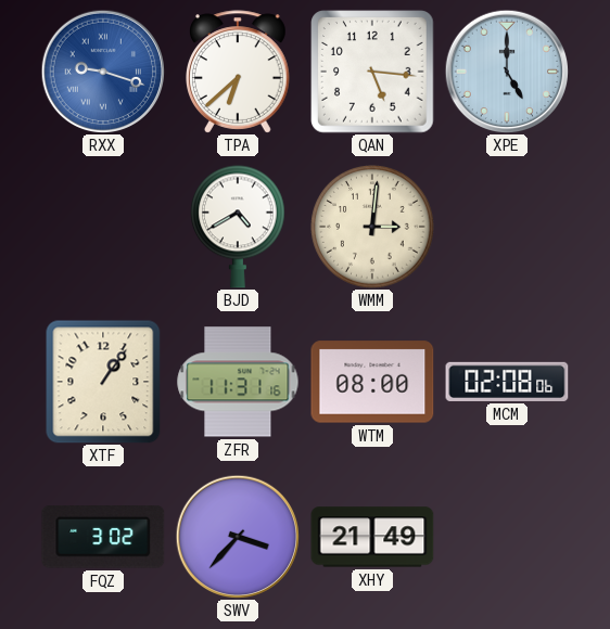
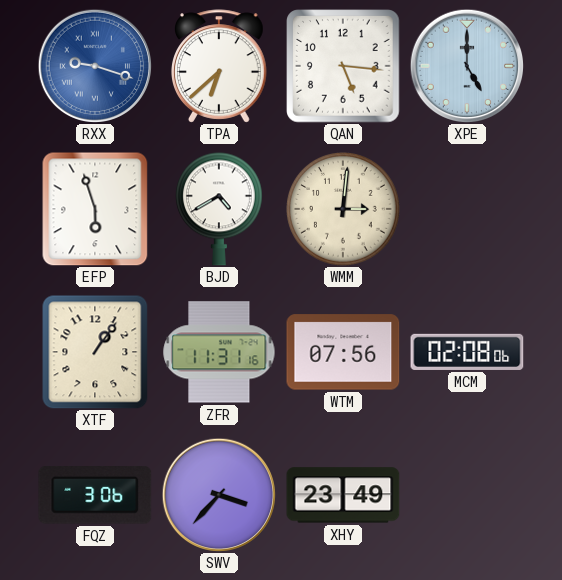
EFP: none -> 5:57 (95, 209)
WTM: 08:00 -> 07:56 (343, 352)
FQZ: 3:02 -> 3:06 (95, 496)
XHY: 21:49 -> 23:49 (343, 495)
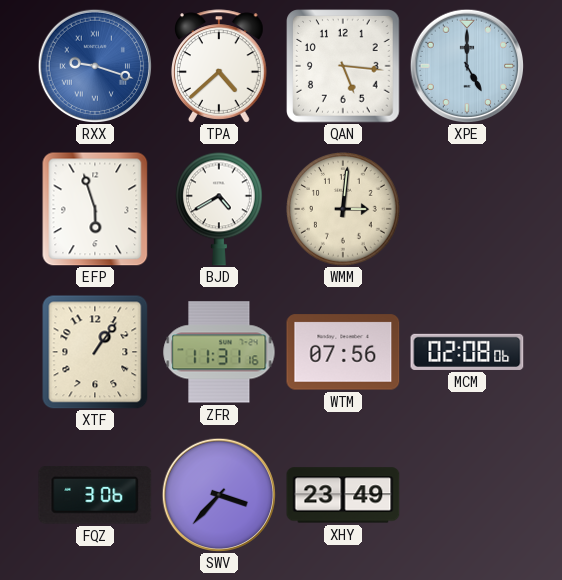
TPA: 6:38 -> 4:38 (220, 66)
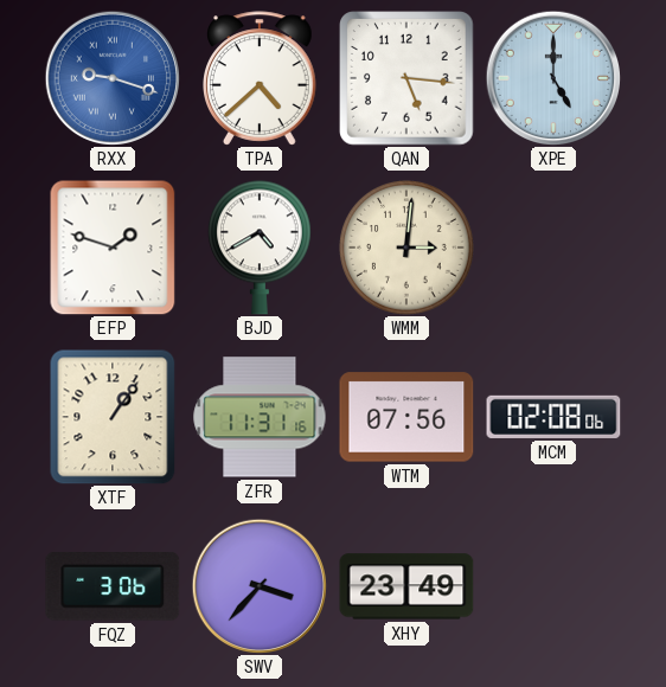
EFP: 5:57 -> 1:48 (113, 248)
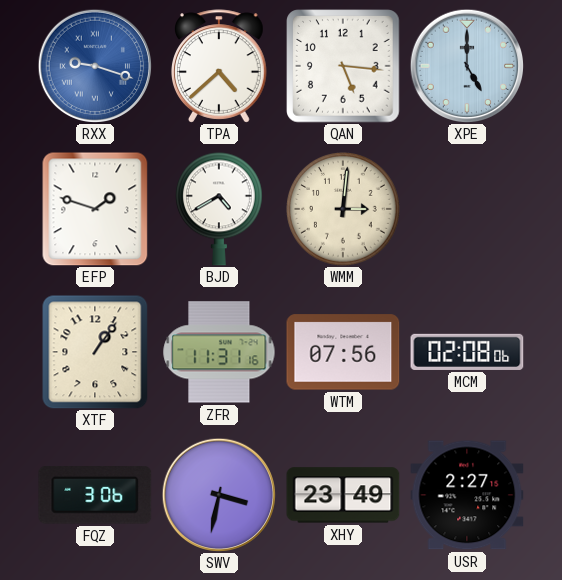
SWV: 3:37 -> 3:32 (219, 495)
USR: none -> 2:27 (467, 495)
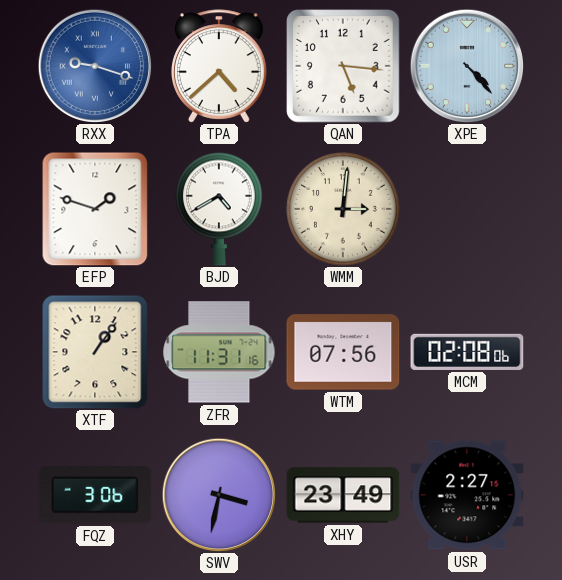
XPE: 5:00 -> 4:23 (467, 66)
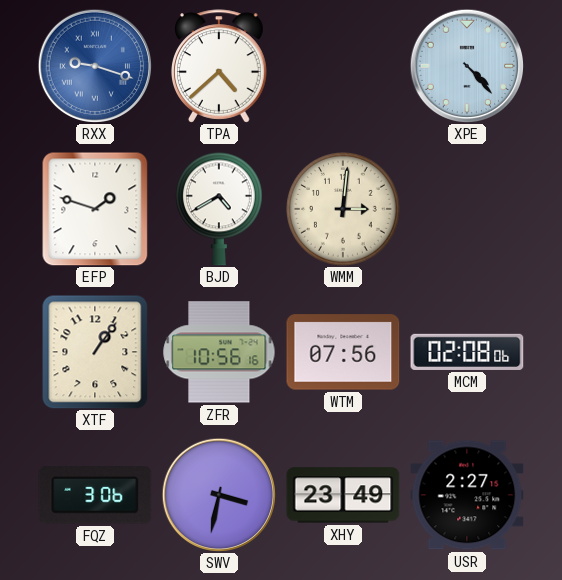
QAN: 5:16 -> none (343, 66)
ZFR: 11:31 -> 10:56 (219, 352)
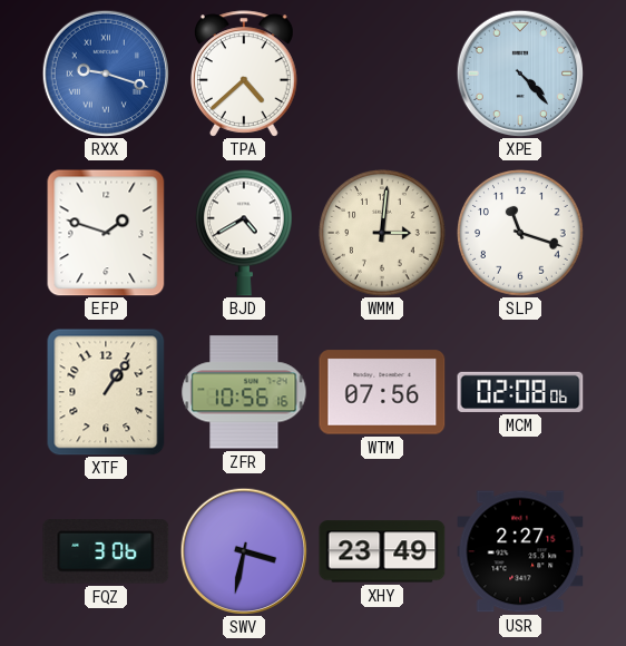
SLP: none -> 11:18 (521, 234)
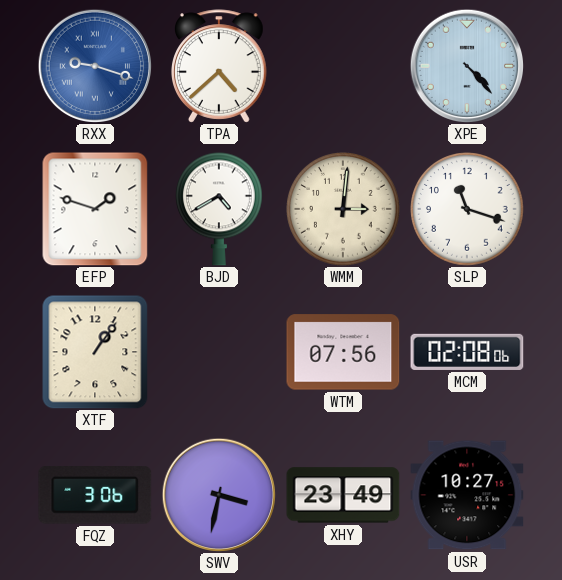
ZFR: 10:56 -> none (244, 392)
USR: 2:27 -> 10:27 (467, 495)
